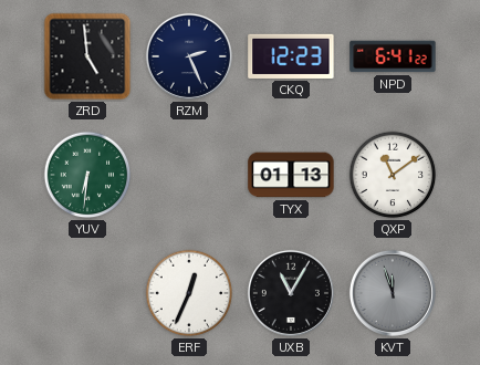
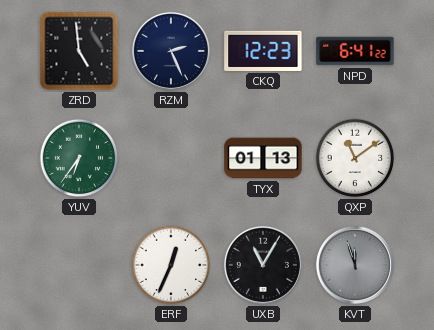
YUV: 6:31 -> 6:36 (79, 158)
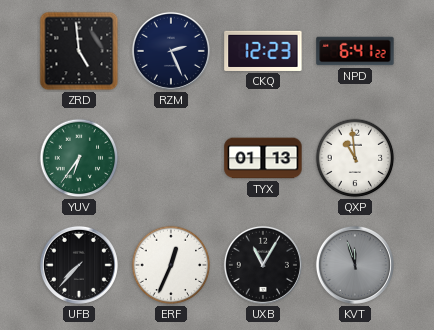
QXP: 11:09 -> 10:59 (355, 158)
UFB: none -> 7:37 (79, 265)
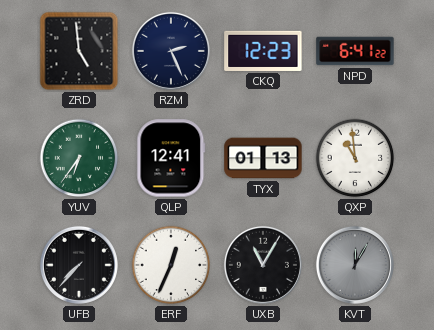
QLP: none -> 12:41 (171, 158)
KVT: 11:57 -> 12:05 (355, 265)
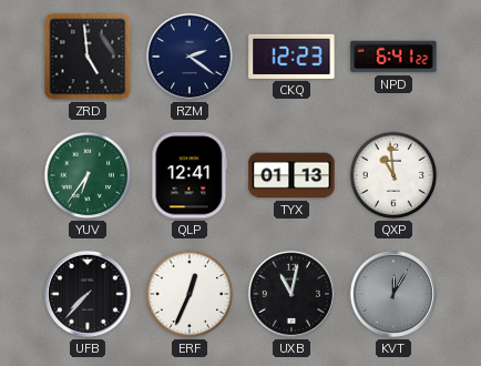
RZM: 2:26 -> 2:21 (190, 57)
UXB: 11:05 -> 11:02 (291, 294)
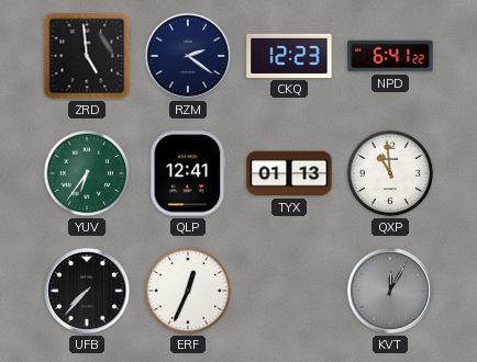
UXB: 11:02 -> none (291, 294)
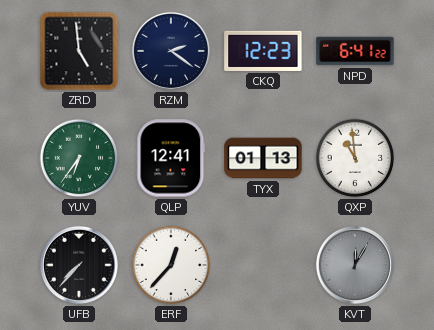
ERF: 12:34 -> 12:37 (171, 265)
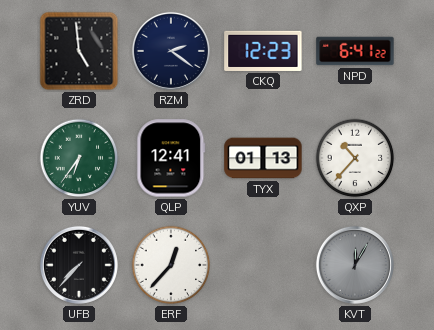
QXP: 10:59 -> 10:37 (355, 158)
